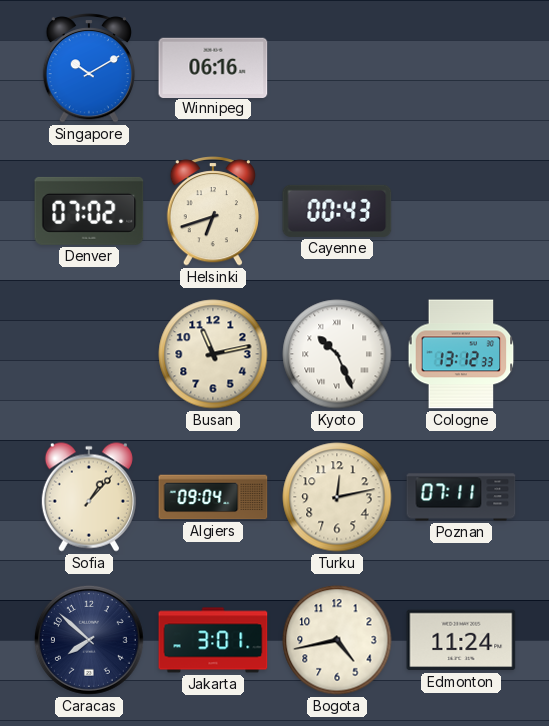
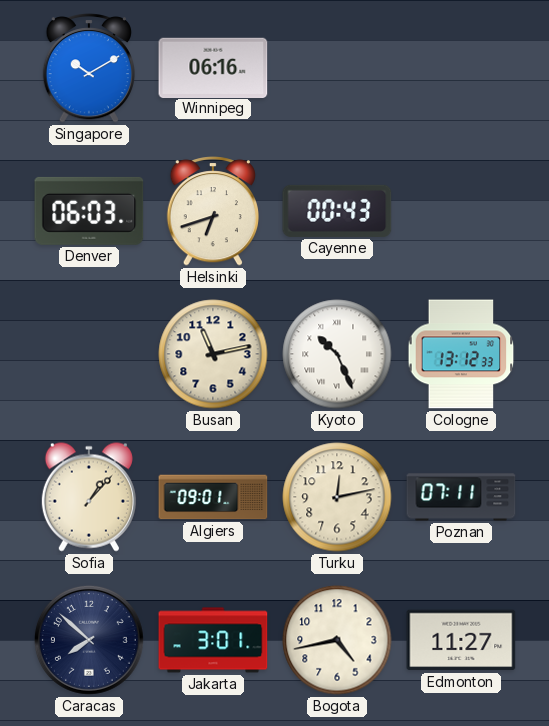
Denver: 07:02 -> 06:03 (89, 211)
Algiers: 09:04 -> 09:01 (213, 497)
Edmonton: 11:24 -> 11:27 (461, 640)
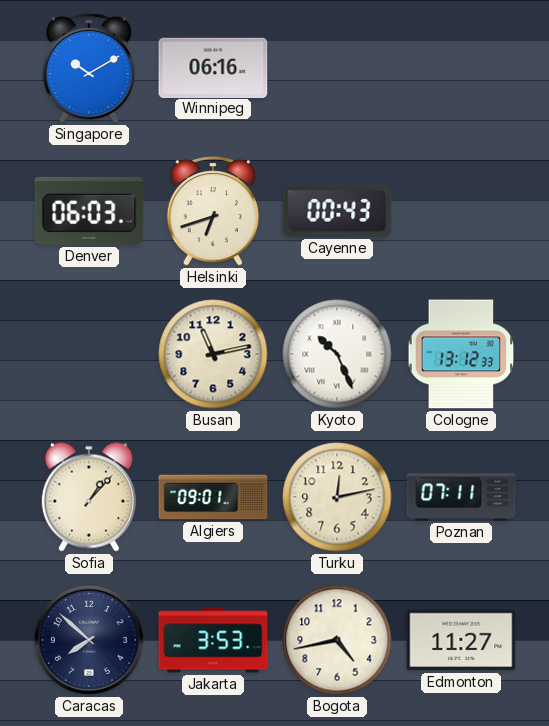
Jakarta: 3:01 -> 3:53 (213, 640)
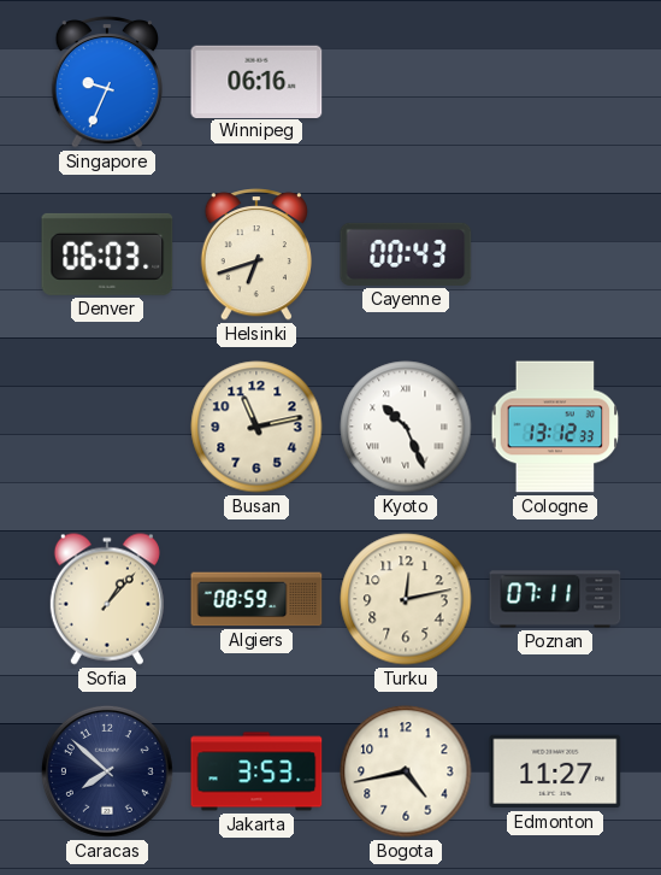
Singapore: 10:10 -> 9:34 (106, 82)
Algiers: 09:01 -> 08:59 (256, 599)
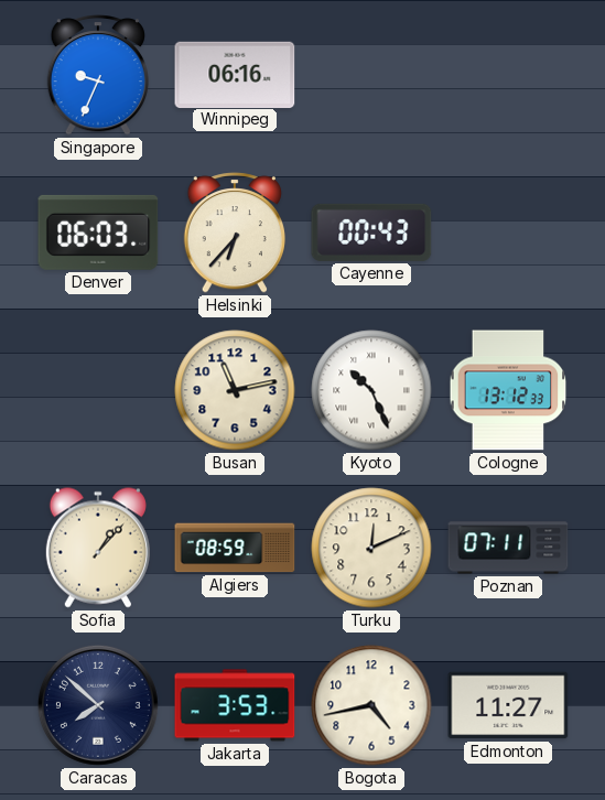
Helsinki: 6:42 -> 6:37 (234, 233)
Turku: 12:13 -> 12:11 (371, 548)
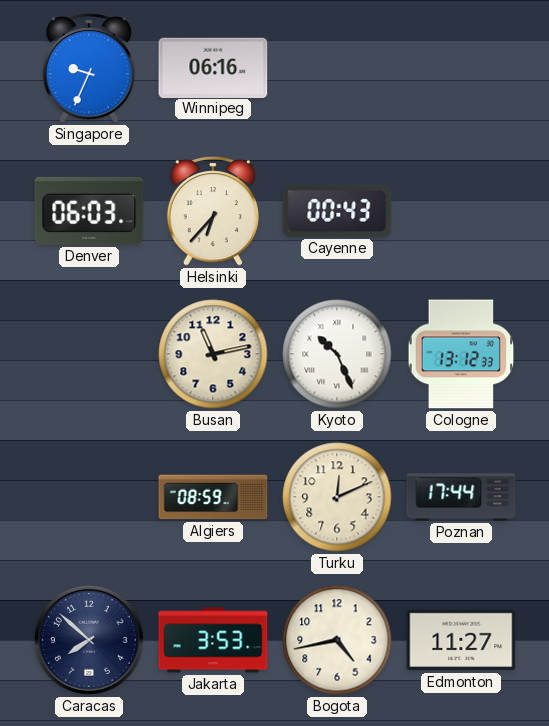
Sofia: 1:07 -> none (98, 548)
Poznan: 07:11 -> 17:44 (461, 497)
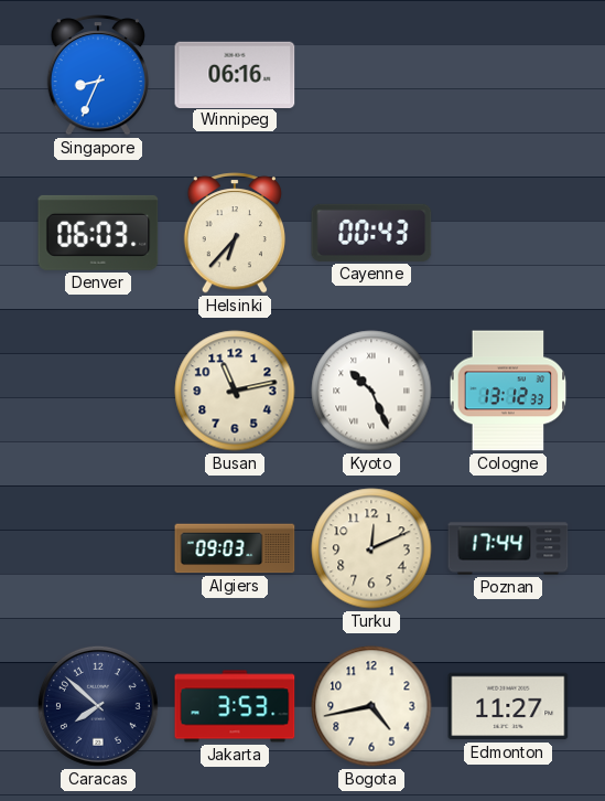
Singapore: 9:34 -> 8:34 (97, 75)
Algiers: 08:59 -> 09:03 (235, 548)
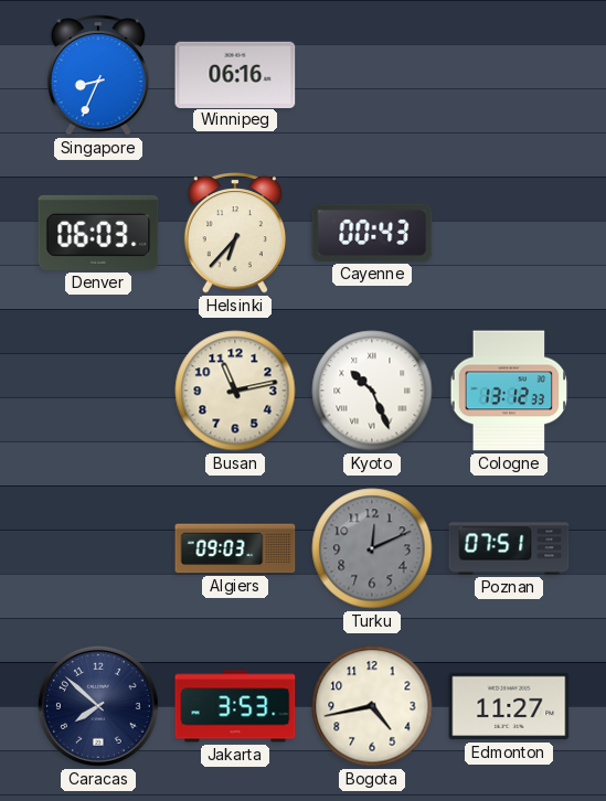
Turku dial: cream -> grey (372, 548)
Poznan: 17:44 -> 07:51 (509, 548)
